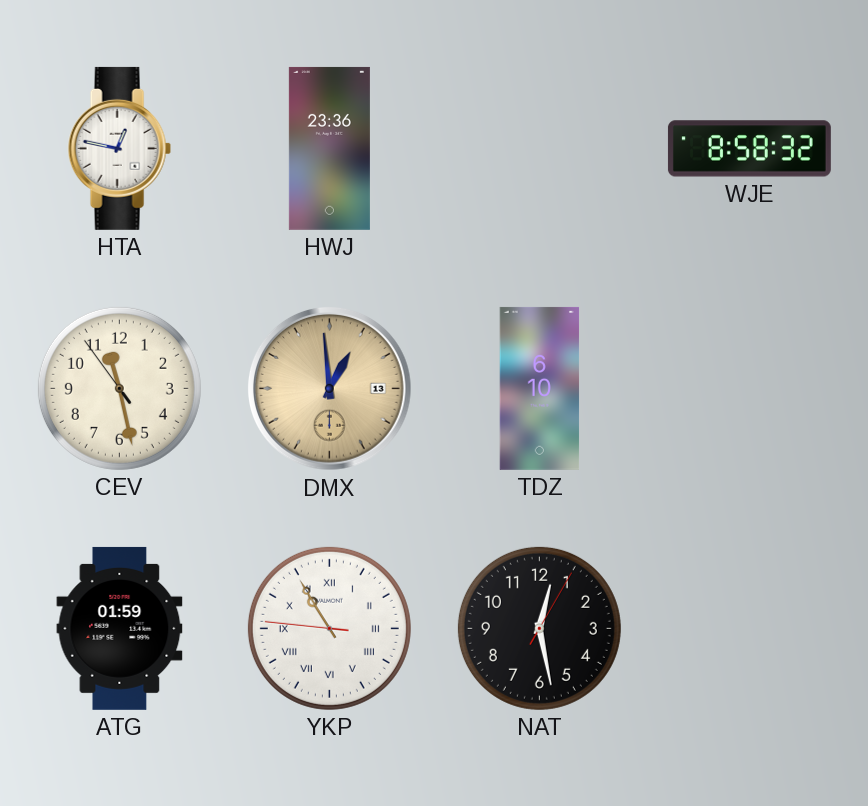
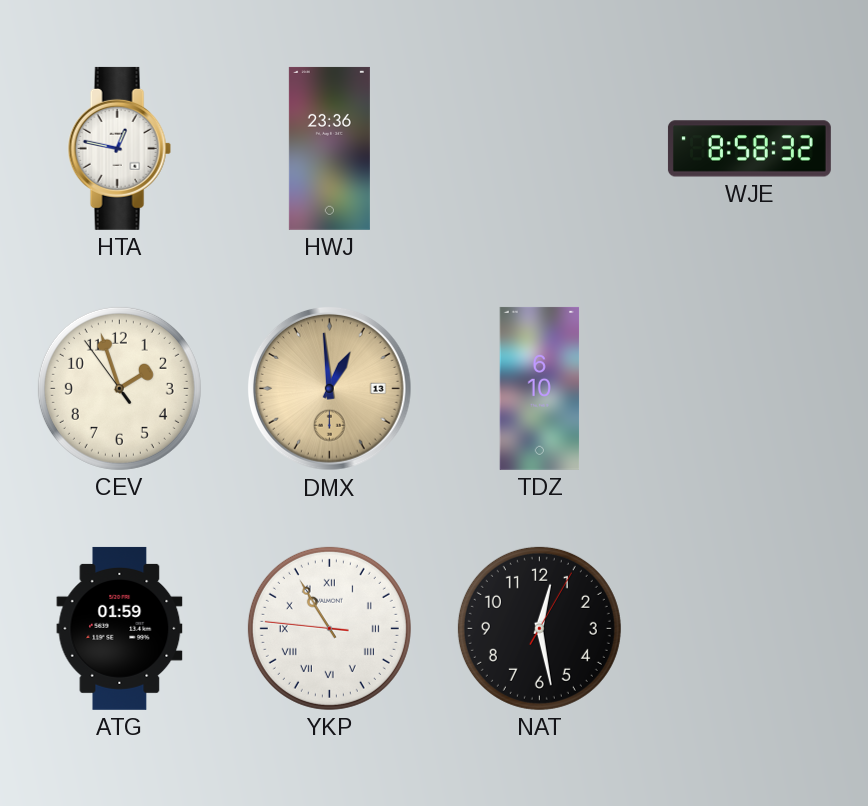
CEV: 11:27 -> 1:56 (119, 388)
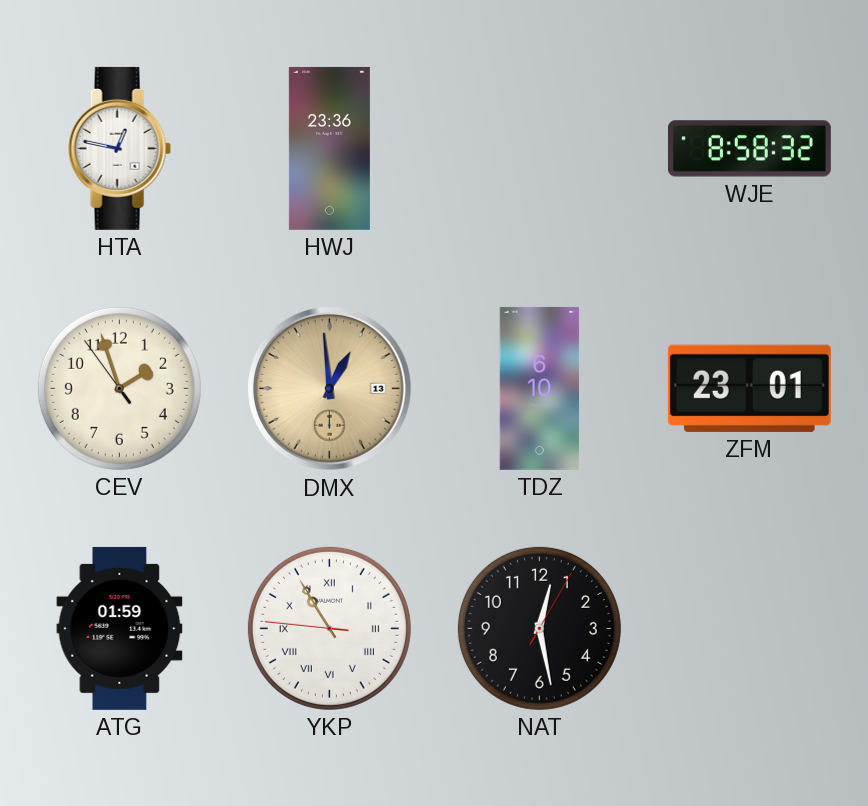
ZFM: none -> 23:01 (749, 388)
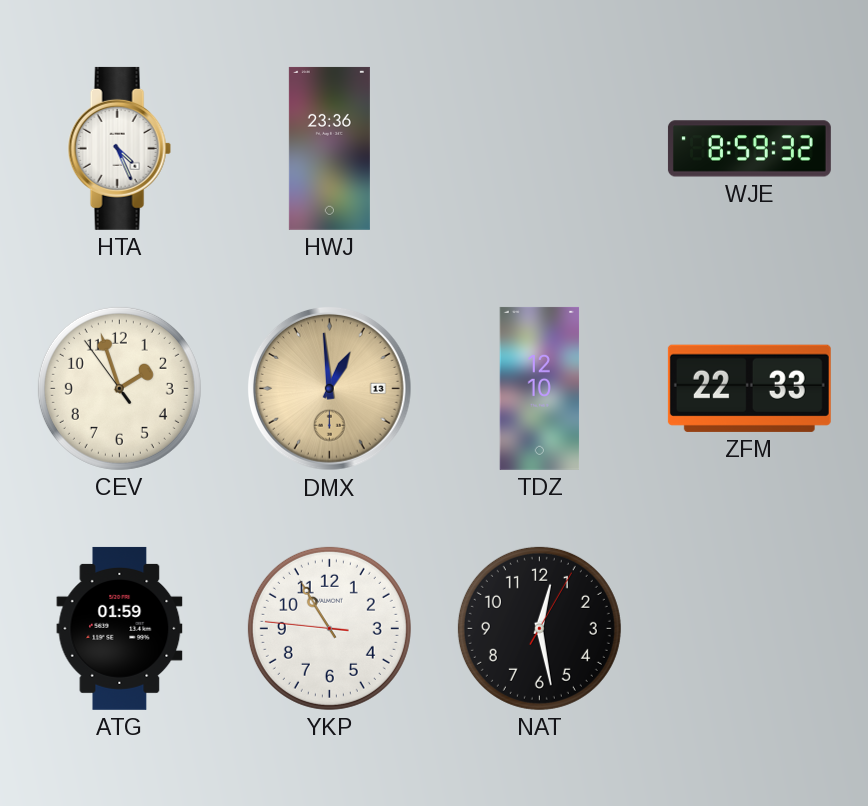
HTA: 12:47 -> 4:26 (119, 148)
WJE: 8:58 -> 8:59 (749, 149)
TDZ: 6:10 -> 12:10 (540, 388)
ZFM: 23:01 -> 22:33 (749, 388)
YKP numerals: Roman -> Arabic (329, 628)
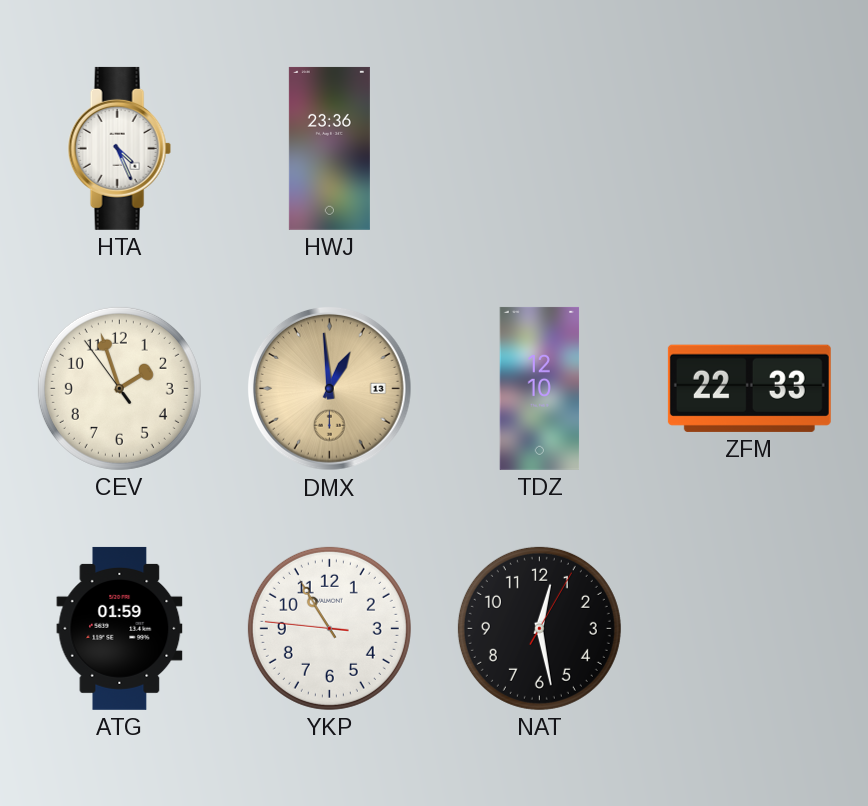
WJE: 8:59 -> none (749, 149)
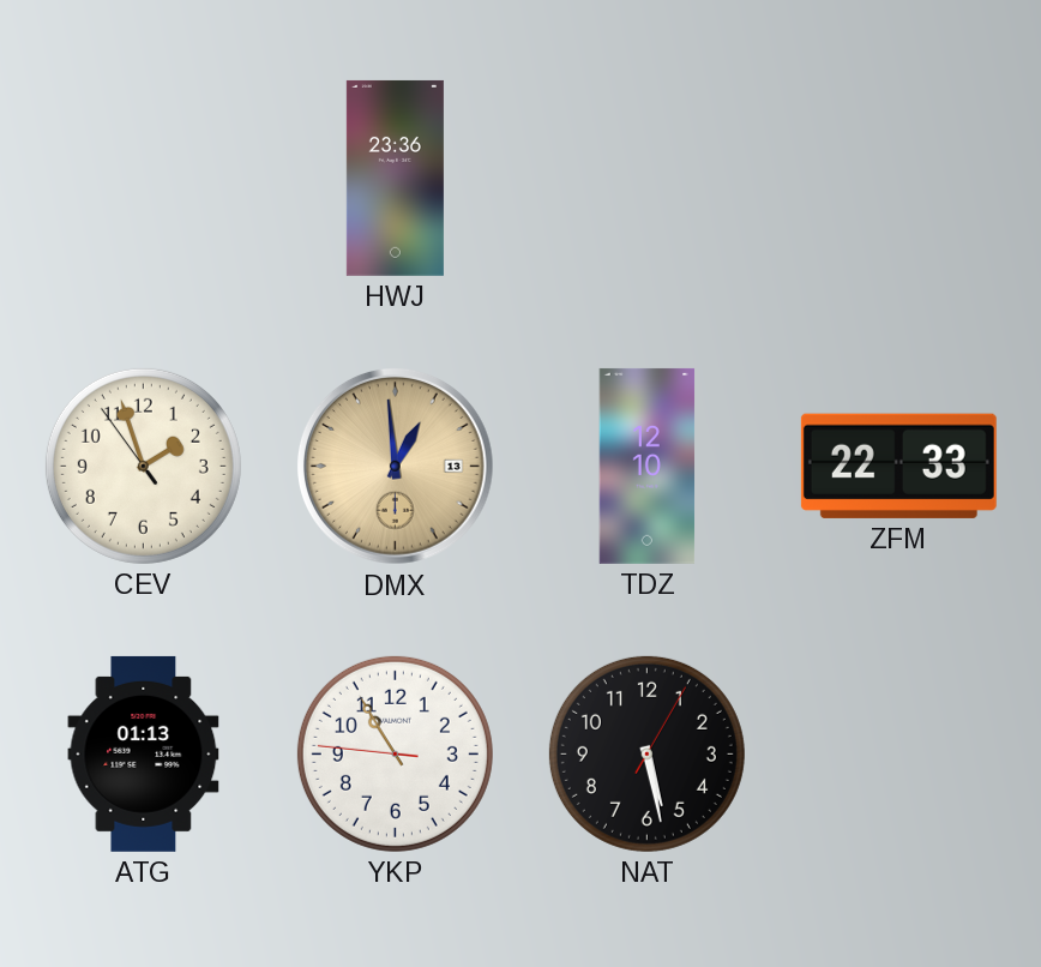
HTA: 4:26 -> none (119, 148)
ATG: 01:59 -> 01:13 (144, 753)
NAT: 12:28 -> 5:28 (646, 753)
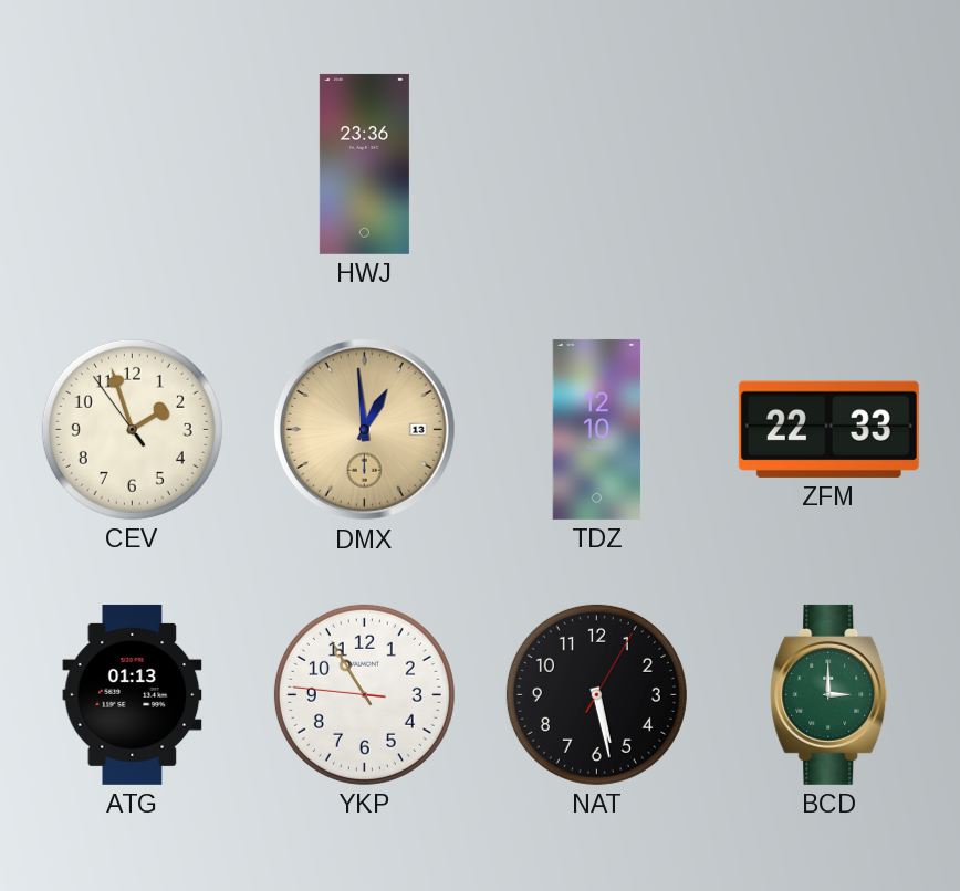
BCD: none -> 3:00 (829, 694)
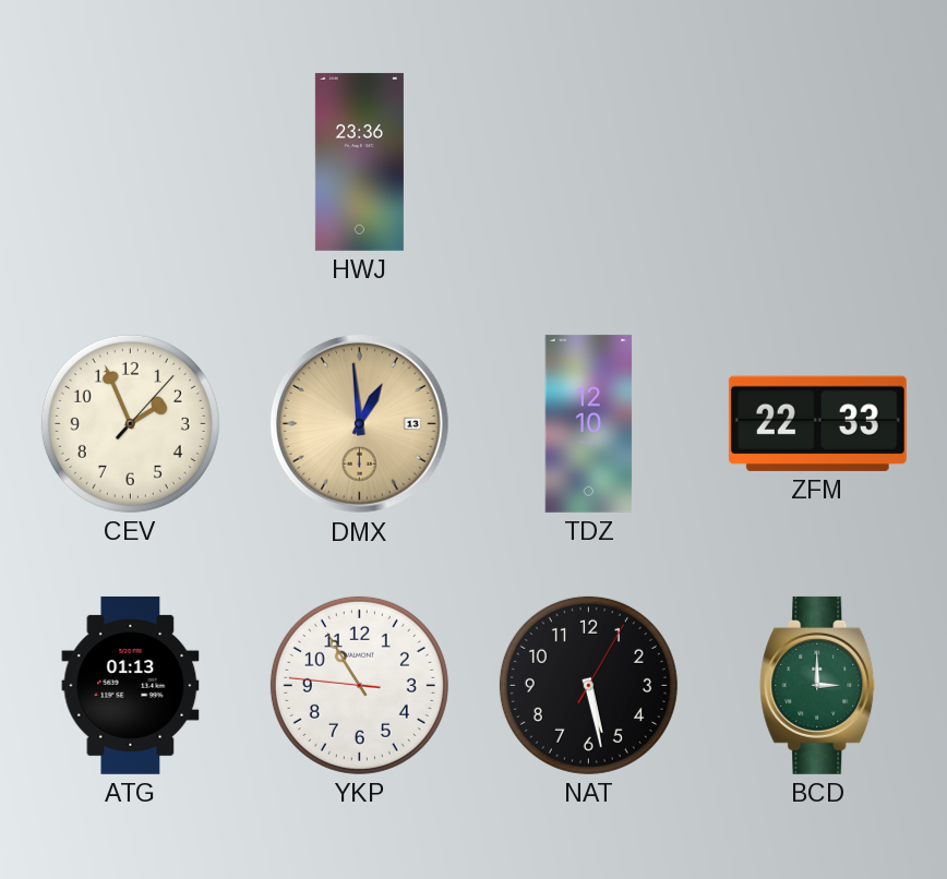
CEV: 1:56:54 -> 1:56:07 (130, 423)
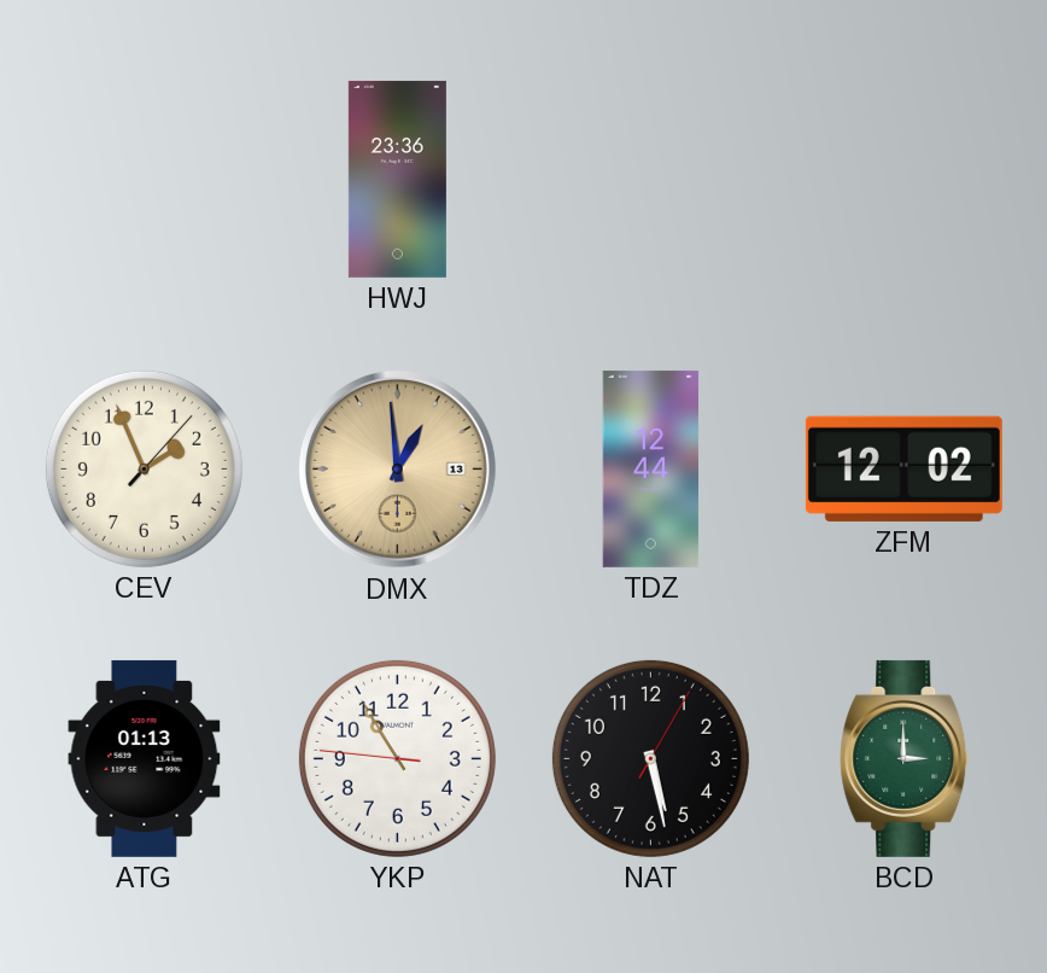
TDZ: 12:10 -> 12:44 (651, 468)
ZFM: 22:33 -> 12:02 (903, 468)
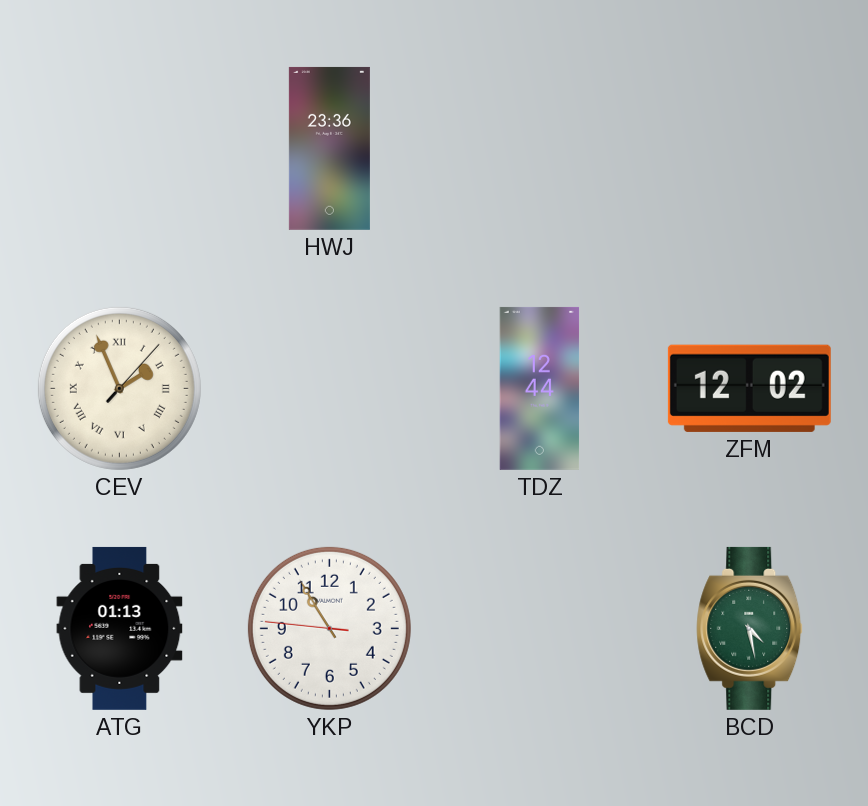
CEV numerals: Arabic -> Roman (119, 388)
DMX: 12:59 -> none (398, 470)
NAT: 5:28 -> none (650, 758)
BCD: 3:00 -> 4:28 (750, 628)
